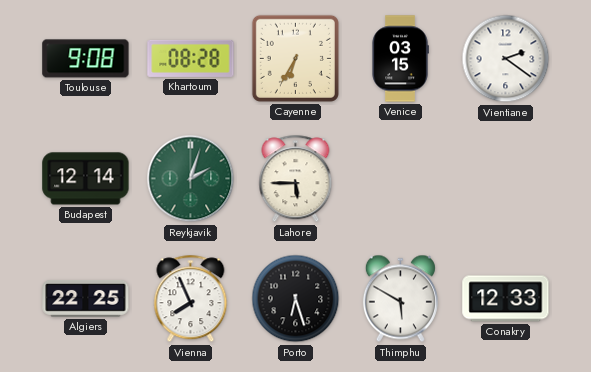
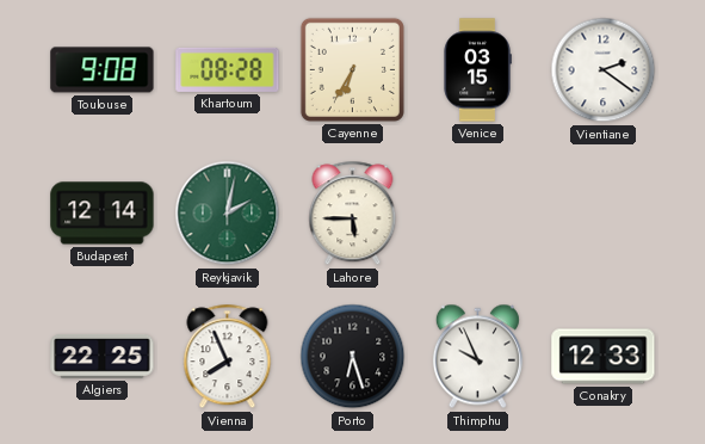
Reykjavik: 2:03 -> 2:02 (228, 214)
Thimphu: 5:50 -> 9:56 (477, 357)
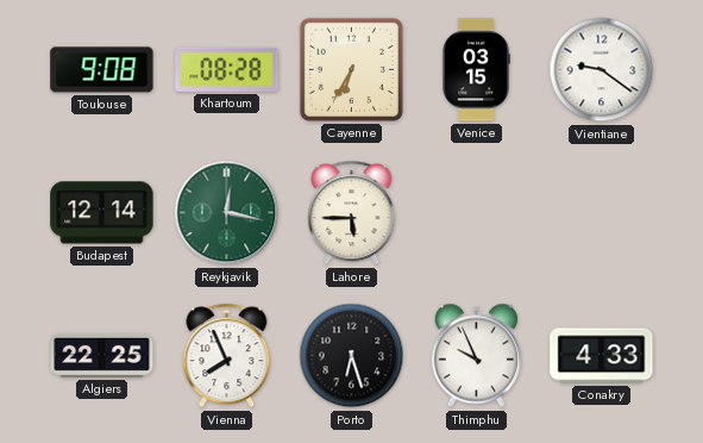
Vientiane: 2:21 -> 9:21 (602, 70)
Reykjavik: 2:02 -> 12:17 (227, 213)
Conakry: 12:33 -> 4:33 (602, 356)
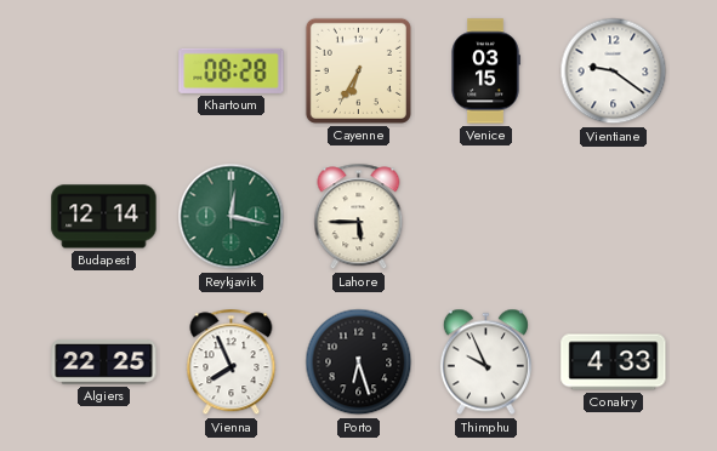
Toulouse: 9:08 -> none (102, 70)
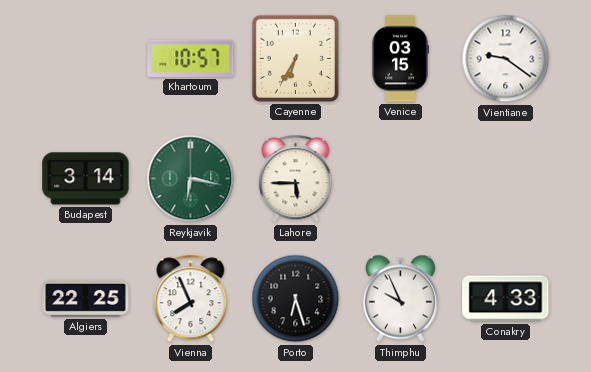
Khartoum: 08:28 -> 10:57 (191, 58)
Budapest: 12:14 -> 3:14 (86, 179)
Reykjavik: 12:17 -> 6:17 (191, 179)
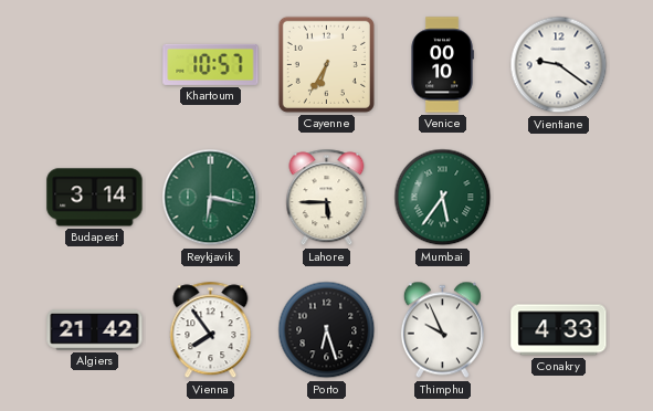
Venice: 03:15 -> 00:10 (442, 65)
Mumbai: none -> 5:36 (443, 198)
Algiers: 22:25 -> 21:42 (95, 330)
Vienna: 7:56 -> 7:54 (211, 330)
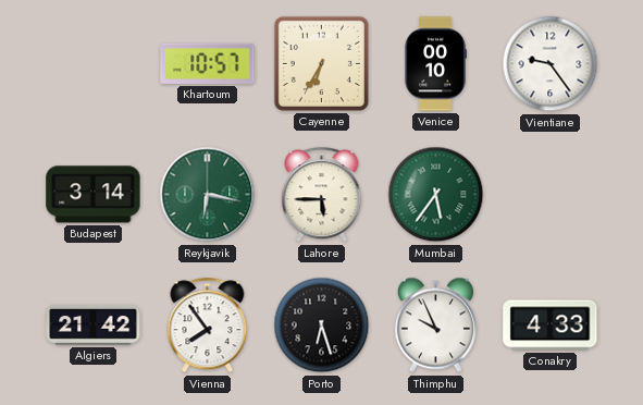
Vientiane: 9:21 -> 9:24 (551, 64)
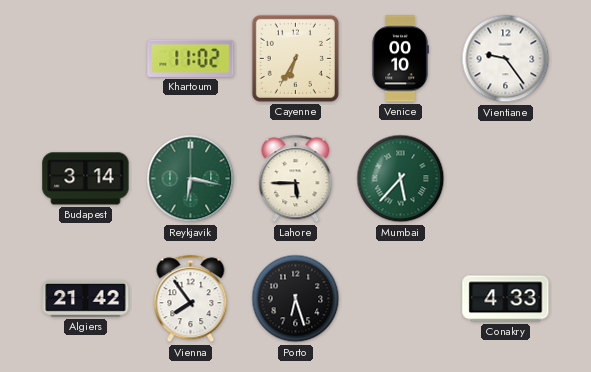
Khartoum: 10:57 -> 11:02 (191, 58)
Mumbai: 5:36 -> 5:37 (401, 179)
Thimphu: 9:56 -> none (435, 326)
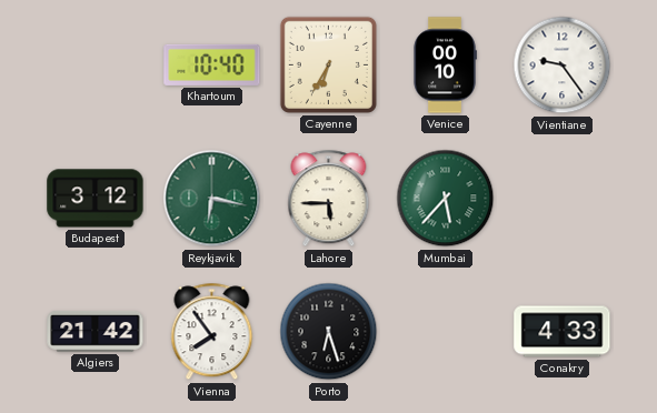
Khartoum: 11:02 -> 10:40 (212, 64)
Budapest: 3:14 -> 3:12 (96, 199)
